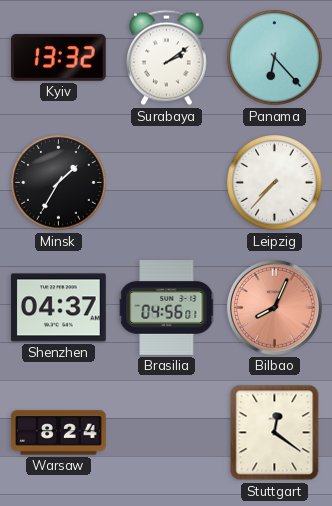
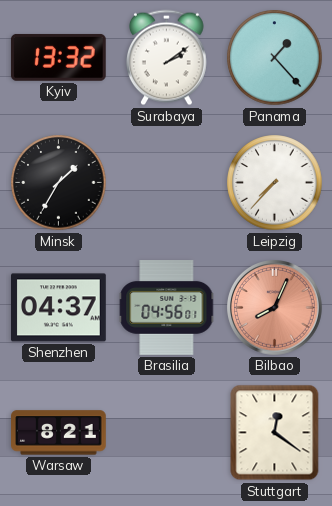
Panama: 6:23 -> 1:23 (275, 58)
Warsaw: 8:24 -> 8:21 (59, 433)
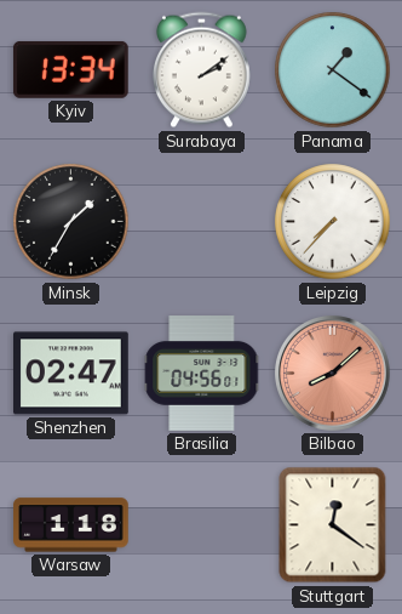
Kyiv: 13:32 -> 13:34 (70, 69)
Panama: 1:23 -> 1:21 (333, 70)
Shenzhen: 04:37 -> 02:47 (71, 374)
Bilbao: 8:04 -> 8:08 (333, 374)
Warsaw: 8:21 -> 1:18 (71, 525)
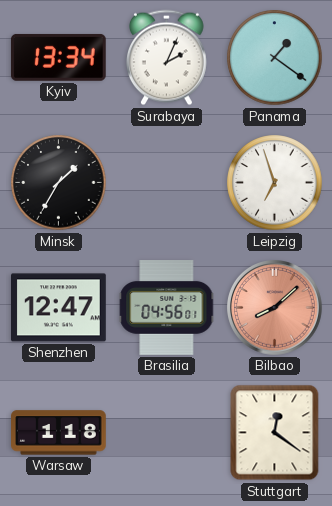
Surabaya: 2:09 -> 2:04 (167, 58)
Leipzig: 7:37 -> 6:57 (275, 183)
Shenzhen: 02:47 -> 12:47 (59, 308)
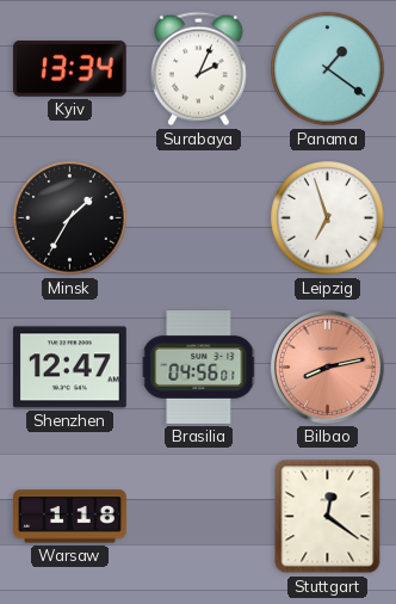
Bilbao: 8:08 -> 8:13 (328, 368)
